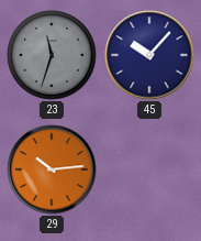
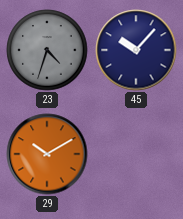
23: 11:33 -> 4:33 (47, 50)
29: 10:14 -> 10:10 (47, 154)
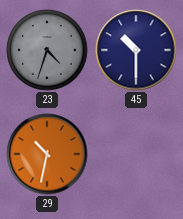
45: 10:07 -> 10:30 (136, 50)
29: 10:10 -> 10:32 (47, 154)
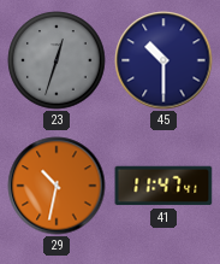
23: 4:33 -> 12:33 (57, 60)
41: none -> 11:47 (163, 186)
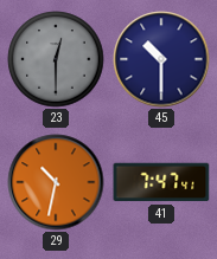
23: 12:33 -> 12:30 (56, 59)
41: 11:47 -> 7:47 (161, 182)
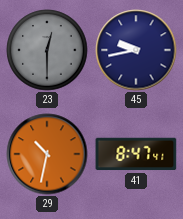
45: 10:30 -> 9:43 (136, 50)
41: 7:47 -> 8:47 (136, 154)
